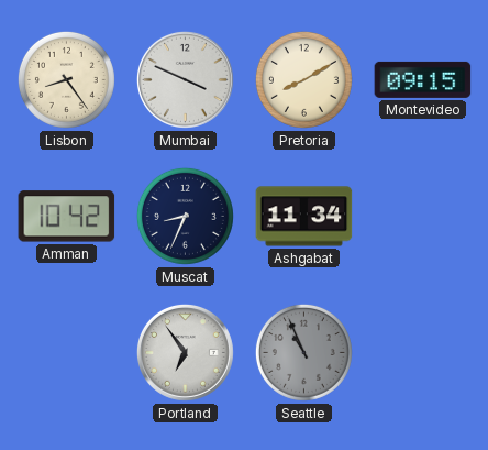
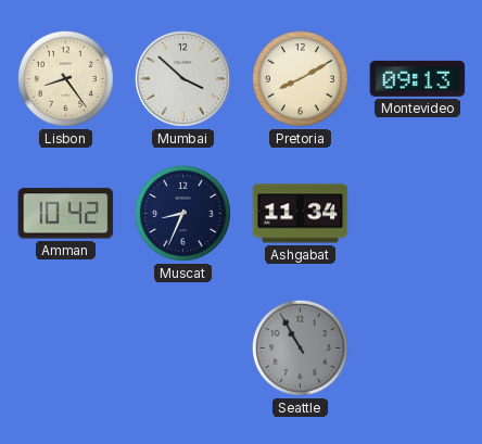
Mumbai: 3:49 -> 3:52 (182, 78)
Montevideo: 09:15 -> 09:13 (418, 78)
Portland: 6:54 -> none (185, 352)
Seattle: 10:56 -> 10:55 (300, 347)
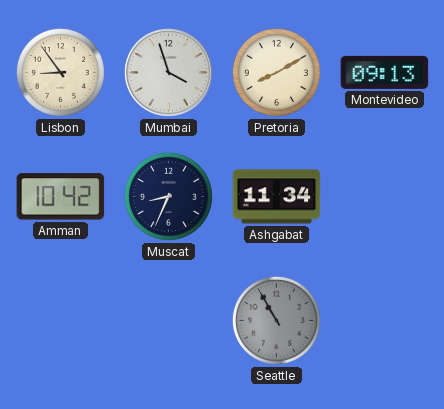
Lisbon: 8:24 -> 8:54 (60, 72)
Mumbai: 3:52 -> 3:57 (168, 72)
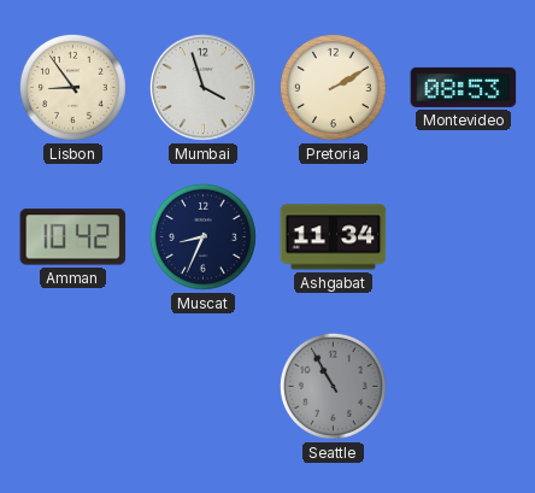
Pretoria: 8:10 -> 2:10 (333, 87)
Montevideo: 09:13 -> 08:53 (464, 87)
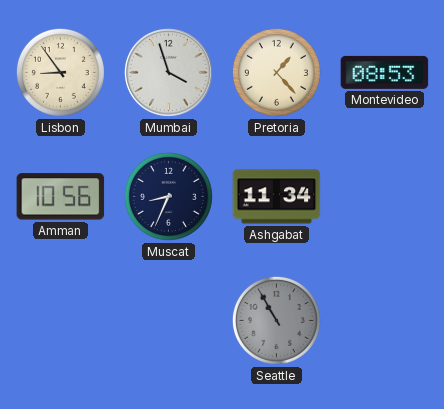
Pretoria: 2:10 -> 1:23 (276, 72)
Amman: 10:42 -> 10:56 (61, 197)
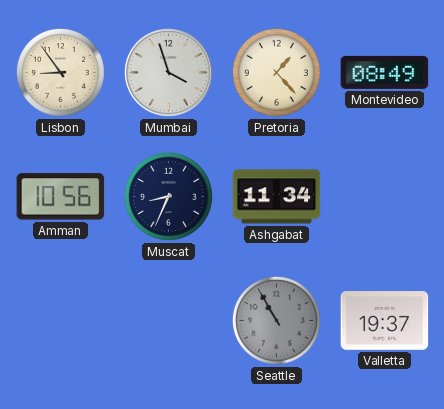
Montevideo: 08:53 -> 08:49 (385, 72)
Valletta: none -> 19:37 (385, 321)
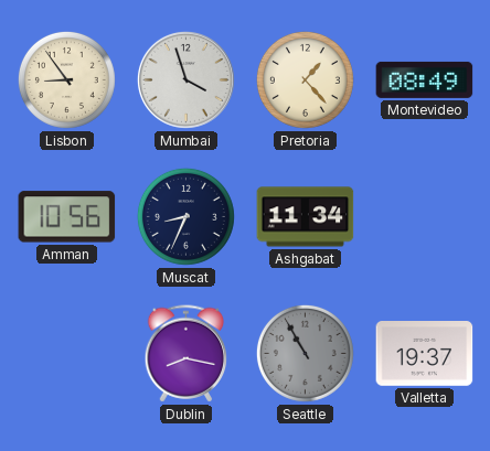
Dublin: none -> 8:17 (187, 354)
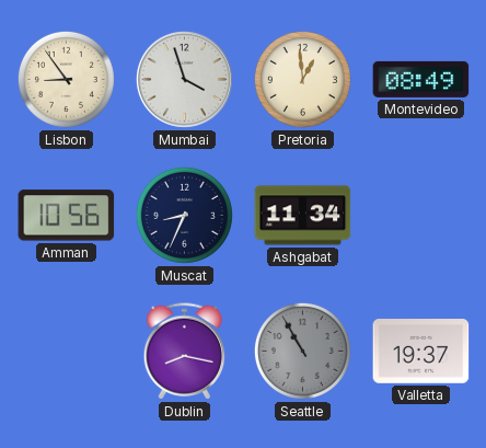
Pretoria: 1:23 -> 12:59 (302, 79)
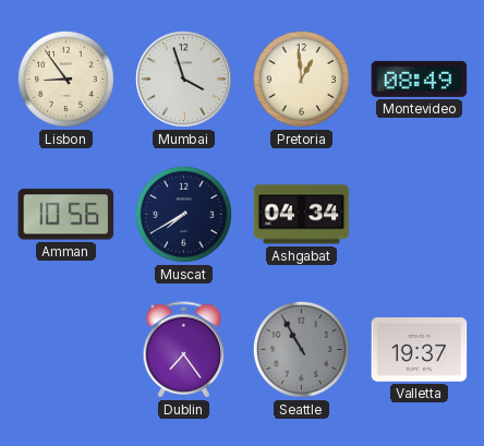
Muscat: 8:34 -> 7:40 (183, 214)
Ashgabat: 11:34 -> 04:34 (302, 215)
Dublin: 8:17 -> 7:24 (184, 350)
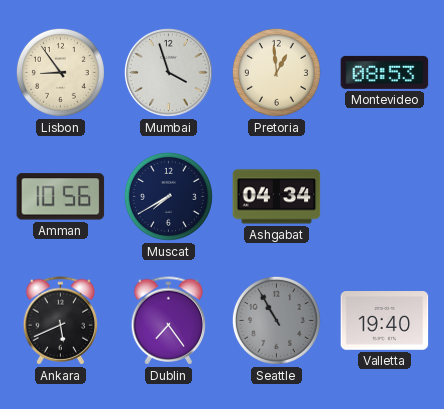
Montevideo: 08:49 -> 08:53 (385, 72)
Ankara: none -> 5:41 (61, 321)
Valletta: 19:37 -> 19:40 (385, 321)
